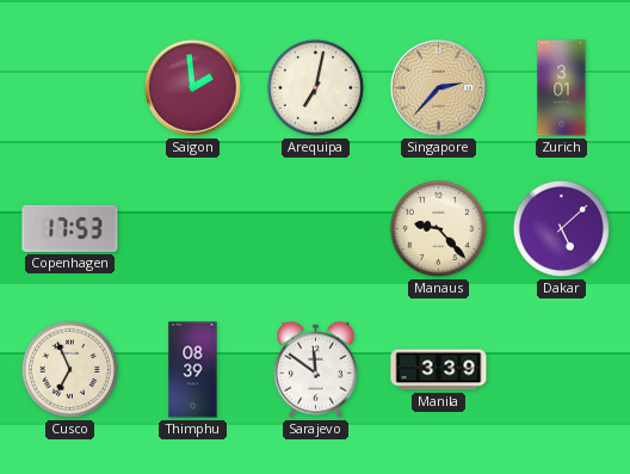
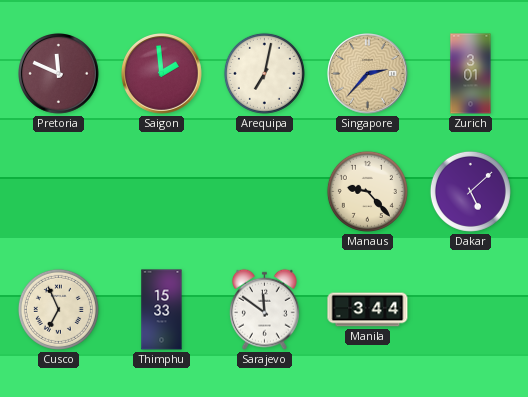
Pretoria: none -> 11:49 (59, 74)
Copenhagen: 17:53 -> none (70, 228)
Thimphu: 08:39 -> 15:33 (162, 310)
Manila: 3:39 -> 3:44 (368, 310)
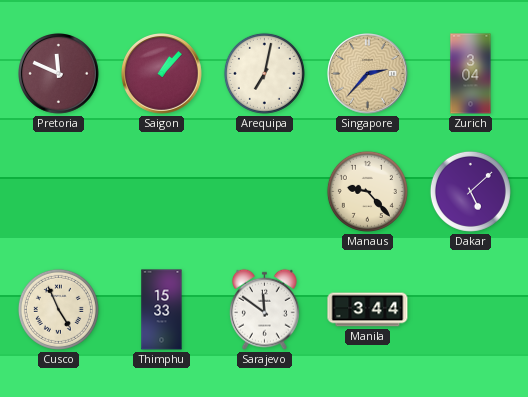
Saigon: 1:59 -> 1:07 (162, 74)
Zurich: 3:01 -> 3:04 (471, 74)
Cusco: 6:56 -> 4:56 (58, 309)
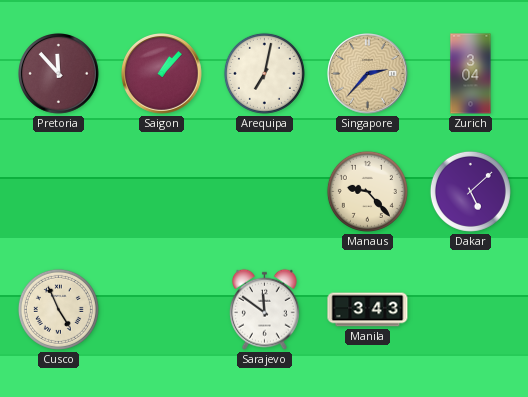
Pretoria: 11:49 -> 11:53 (59, 74)
Thimphu: 15:33 -> none (162, 310)
Manila: 3:44 -> 3:43 (368, 310)
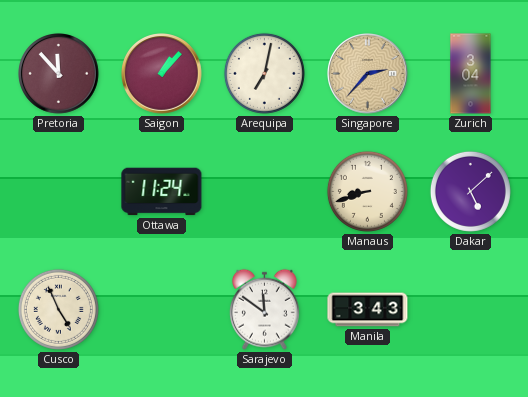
Ottawa: none -> 11:24 (162, 192)
Manaus: 9:23 -> 8:42 (367, 191)
